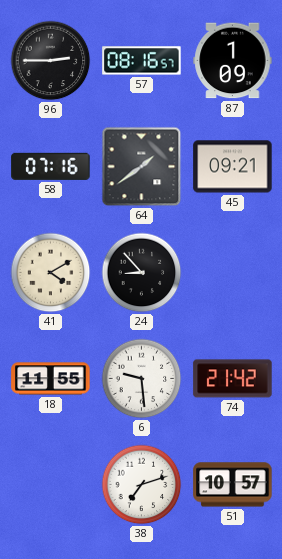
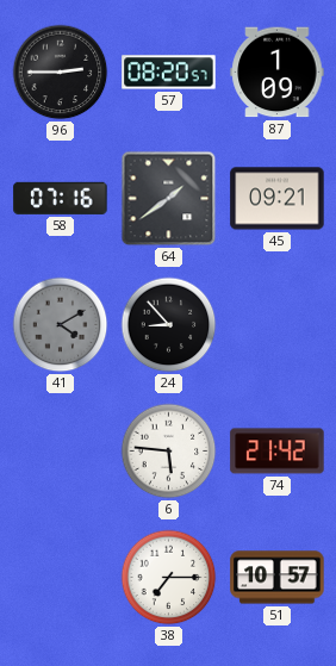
57: 08:16 -> 08:20 (169, 73)
41 dial: cream -> grey (61, 325)
18: 11:55 -> none (51, 379)
6: 9:29 -> 5:46 (169, 452)
38: 7:12 -> 7:15 (169, 578)
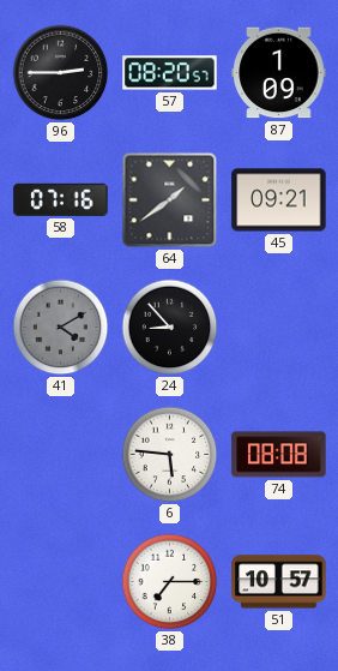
74: 21:42 -> 08:08 (279, 455)
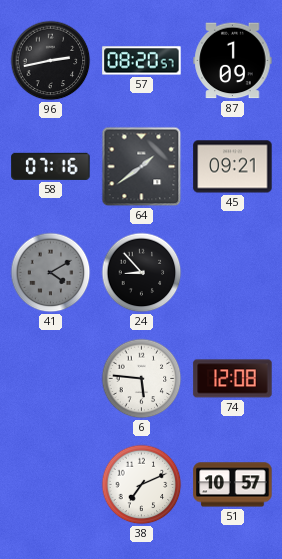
96: 2:45 -> 2:43 (51, 61)
74: 08:08 -> 12:08 (233, 379)
38: 7:15 -> 7:11 (142, 485)
